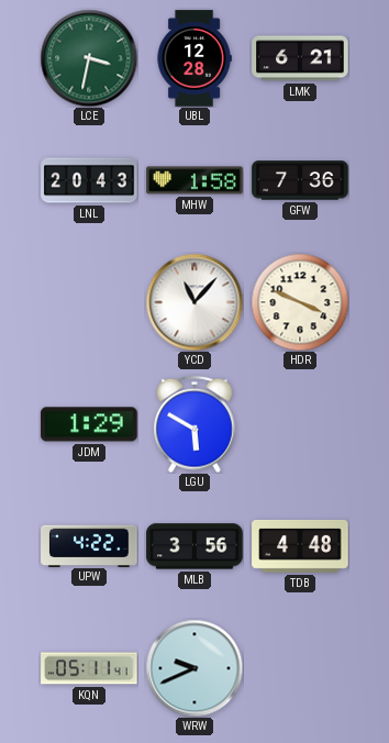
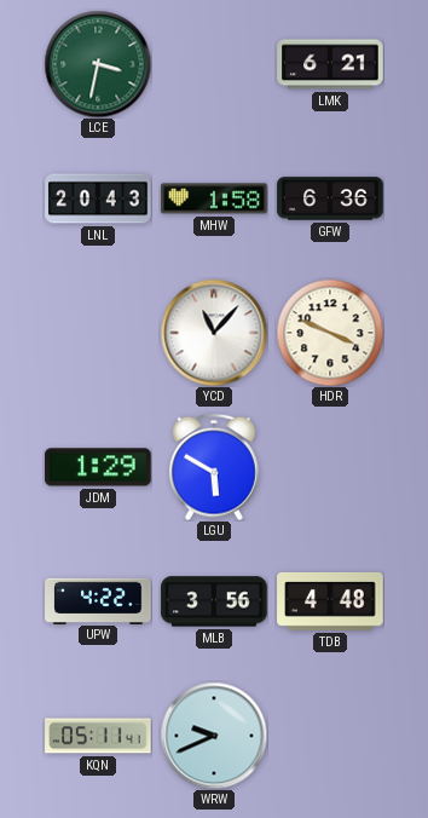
UBL: 12:28 -> none (194, 58)
GFW: 7:36 -> 6:36 (330, 198)
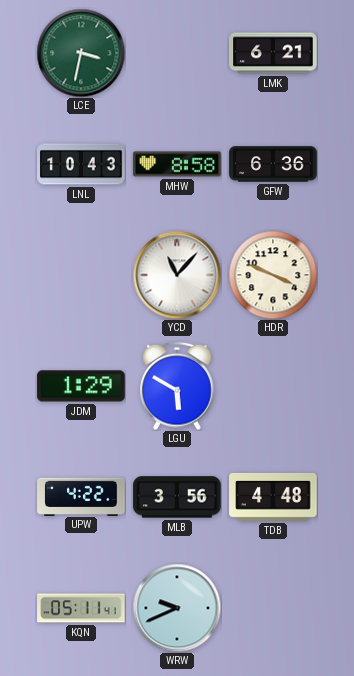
LNL: 20:43 -> 10:43 (81, 164)
MHW: 1:58 -> 8:58 (177, 164)
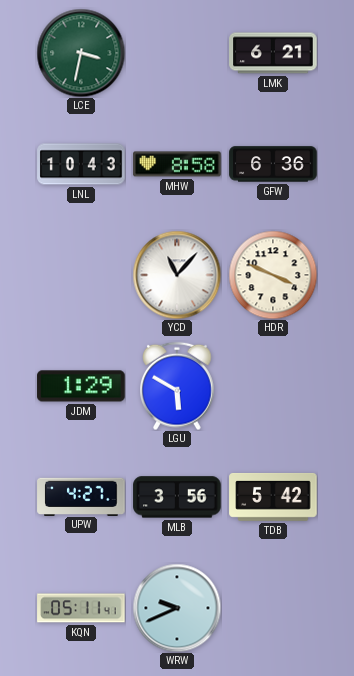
UPW: 4:22 -> 4:27 (81, 496)
TDB: 4:48 -> 5:42 (273, 497)
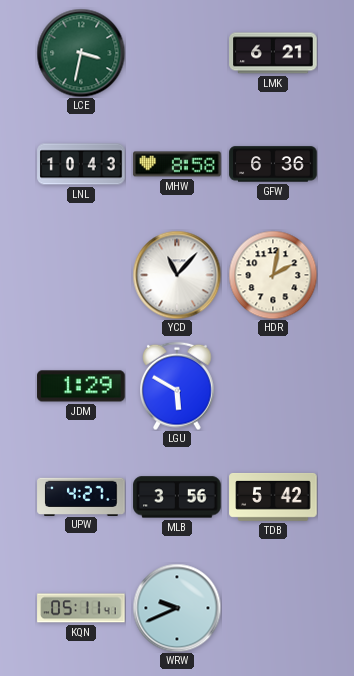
HDR: 3:49 -> 2:02 (273, 275)
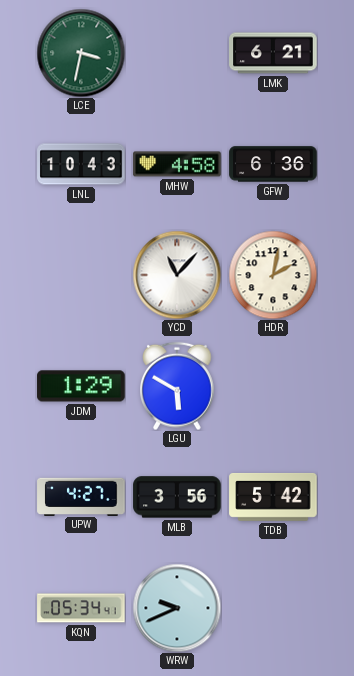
MHW: 8:58 -> 4:58 (177, 164)
KQN: 05:11 -> 05:34 (81, 608)
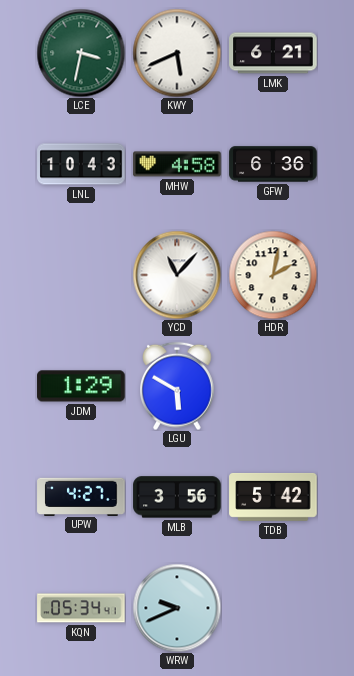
KWY: none -> 5:41 (177, 53)
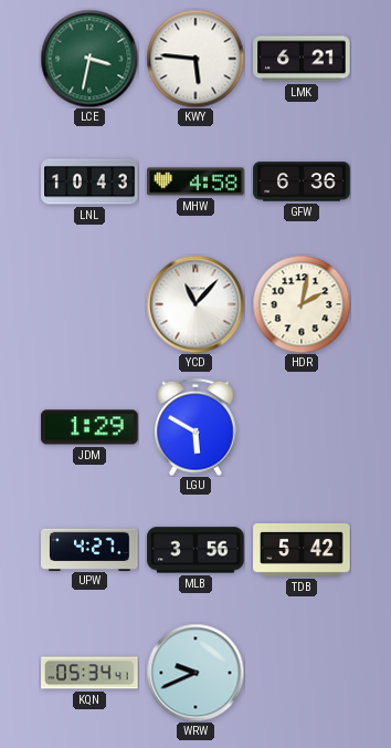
KWY: 5:41 -> 5:46 (196, 59)
